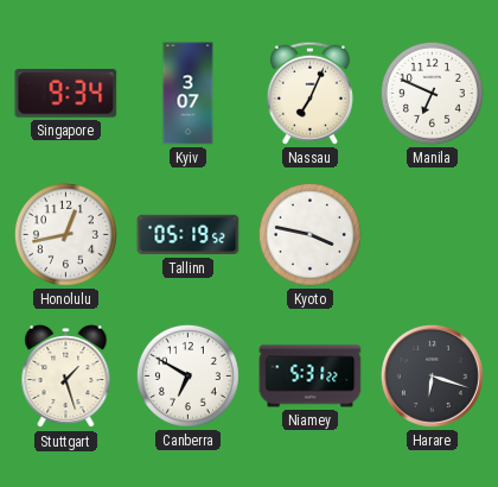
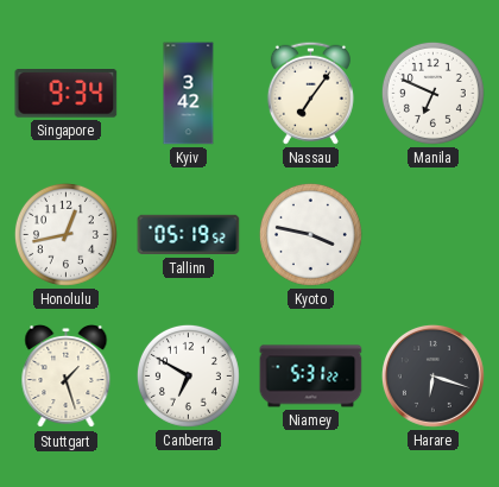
Kyiv: 3:07 -> 3:42 (189, 94)
Nassau: 7:04 -> 7:06 (310, 93)
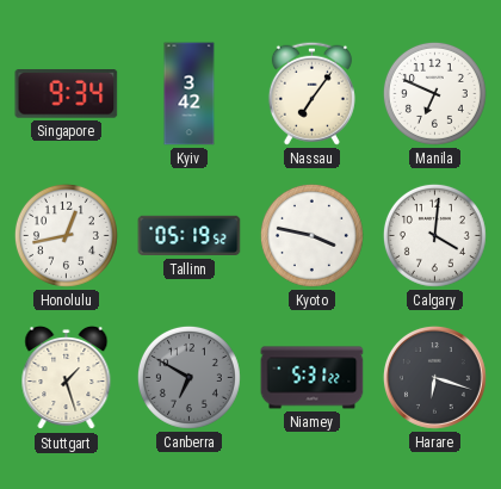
Calgary: none -> 4:01 (434, 235)
Canberra dial: white -> grey (188, 377)
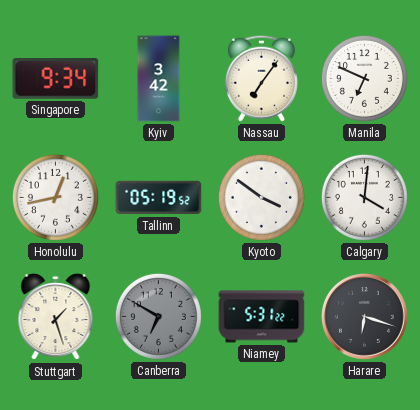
Kyoto: 3:47 -> 3:51 (261, 197)
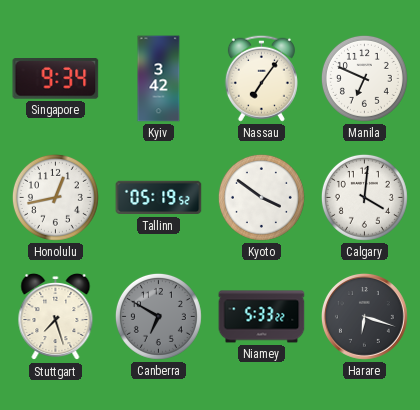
Stuttgart: 1:27 -> 7:27 (56, 317)
Niamey: 5:31 -> 5:33 (262, 317)
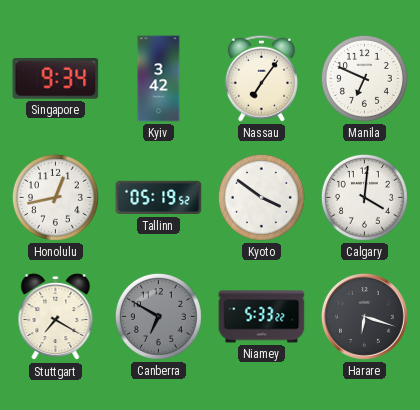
Stuttgart: 7:27 -> 7:20 (56, 317)
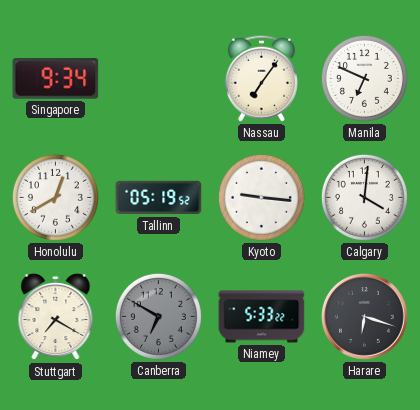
Kyiv: 3:42 -> none (159, 79)
Honolulu: 12:43 -> 12:40 (55, 197)
Kyoto: 3:51 -> 9:16 (261, 197)
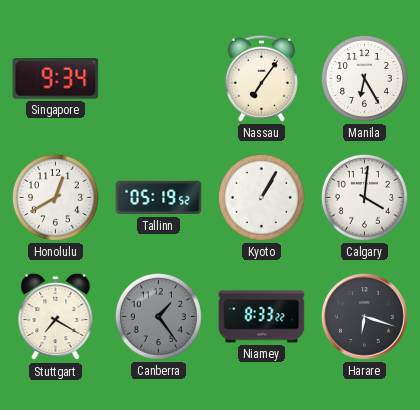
Manila: 6:49 -> 6:25 (364, 78)
Kyoto: 9:16 -> 1:05 (261, 197)
Canberra: 6:50 -> 1:24 (158, 316)
Niamey: 5:33 -> 8:33 (262, 317)
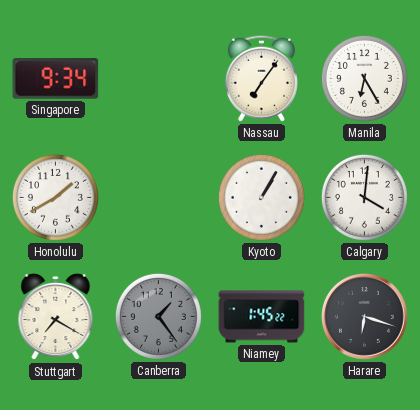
Honolulu: 12:40 -> 1:40 (55, 197)
Tallinn: 05:19 -> none (159, 198)
Niamey: 8:33 -> 1:45 (262, 317)
